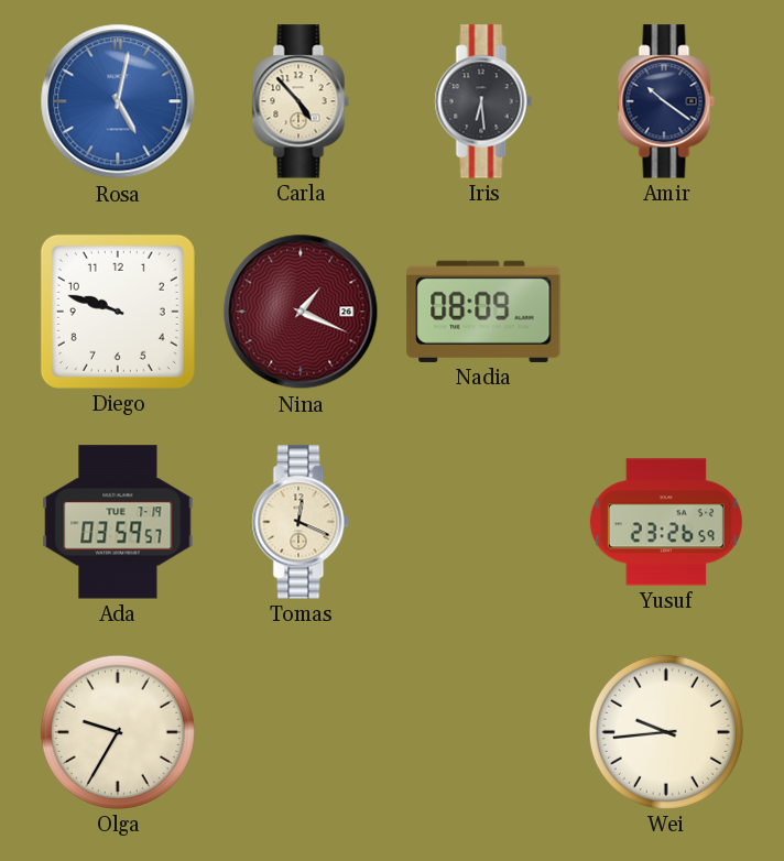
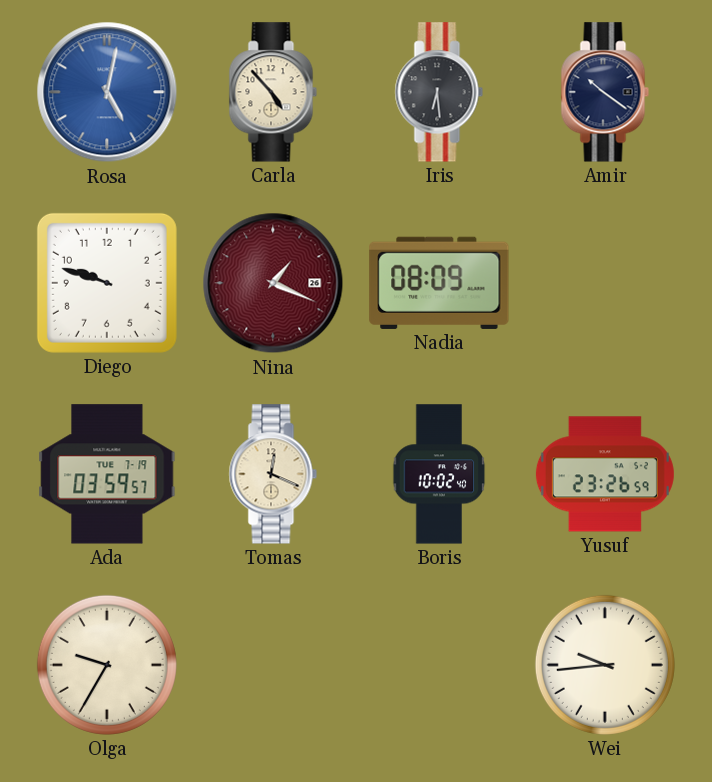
Boris: none -> 10:02 (439, 474)
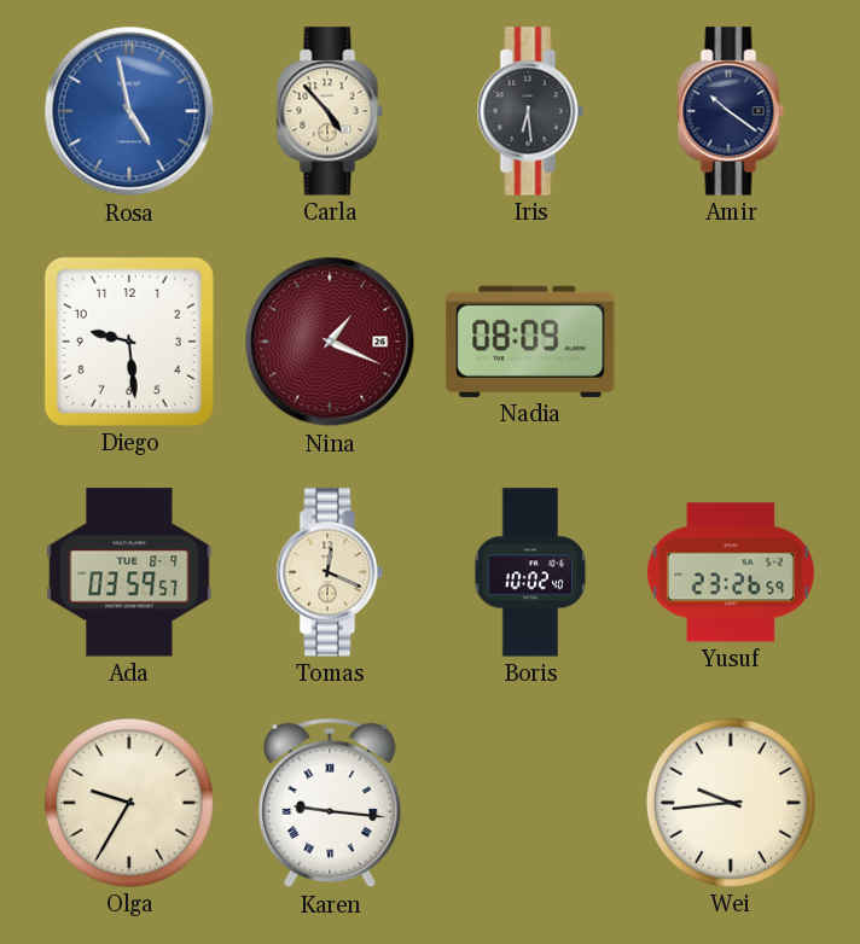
Rosa: 5:02 -> 4:58 (129, 111)
Diego: 9:48 -> 9:29 (129, 342)
Ada date: TUE 7-19 -> TUE 8-9 (129, 572)
Karen: none -> 9:16 (330, 803)
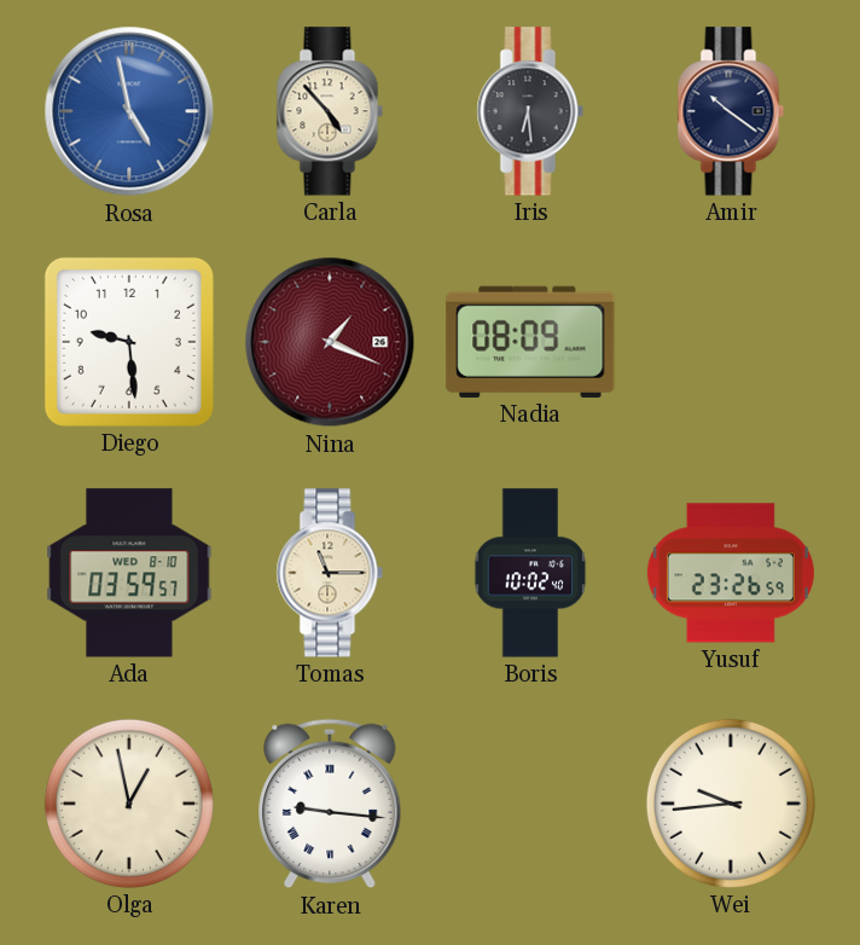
Ada date: TUE 8-9 -> WED 8-10 (129, 573)
Tomas: 12:19 -> 11:15 (330, 573)
Olga: 9:35 -> 12:58 (129, 804)
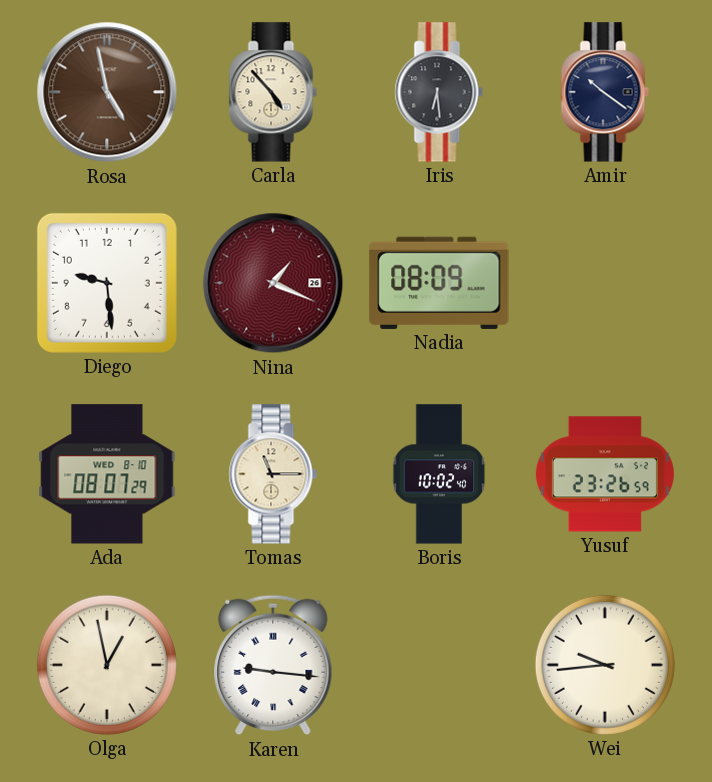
Rosa dial: blue -> brown (107, 92)
Ada: 03:59 -> 08:07 (107, 474)
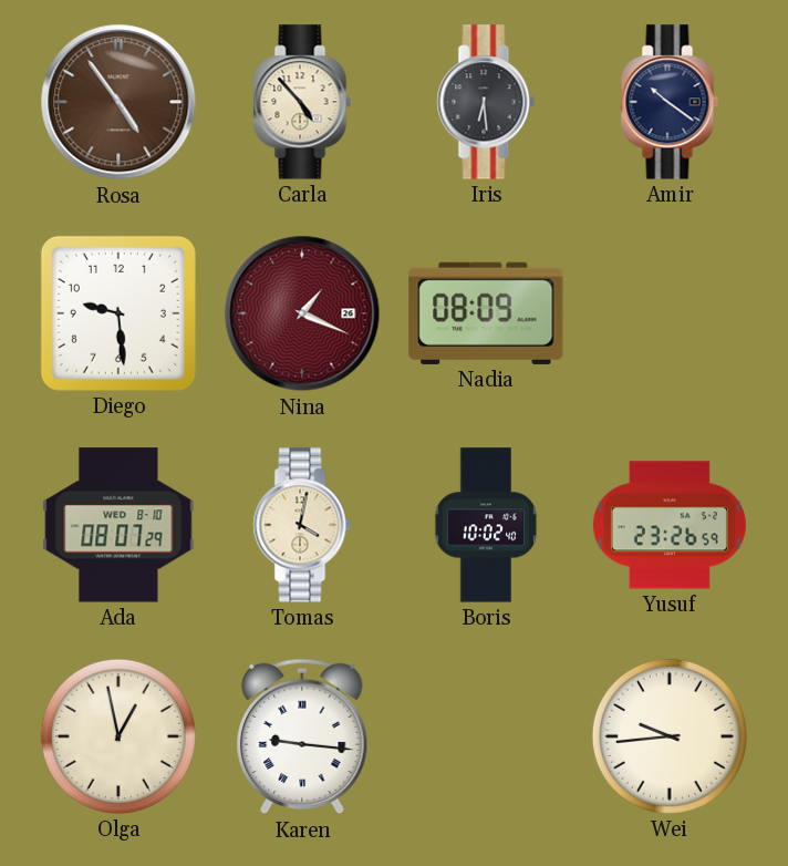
Rosa: 4:58 -> 4:54 (118, 102)
Tomas: 11:15 -> 4:02 (302, 525)
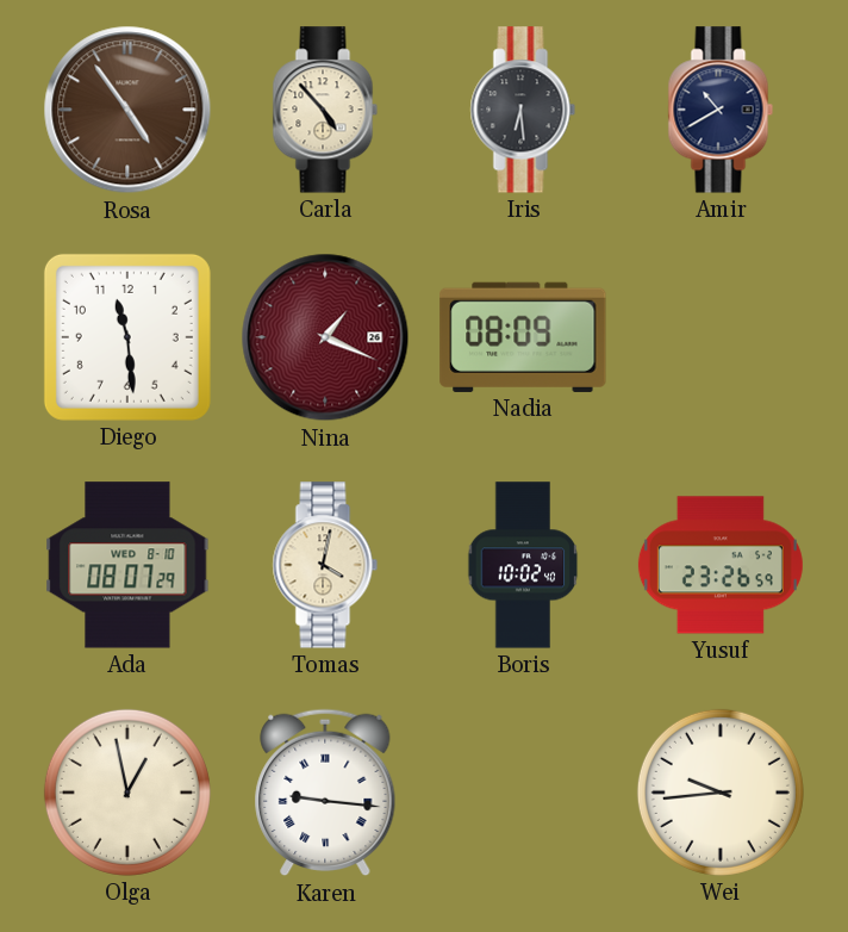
Amir: 10:21 -> 10:40 (721, 110)
Diego: 9:29 -> 11:29 (127, 337)
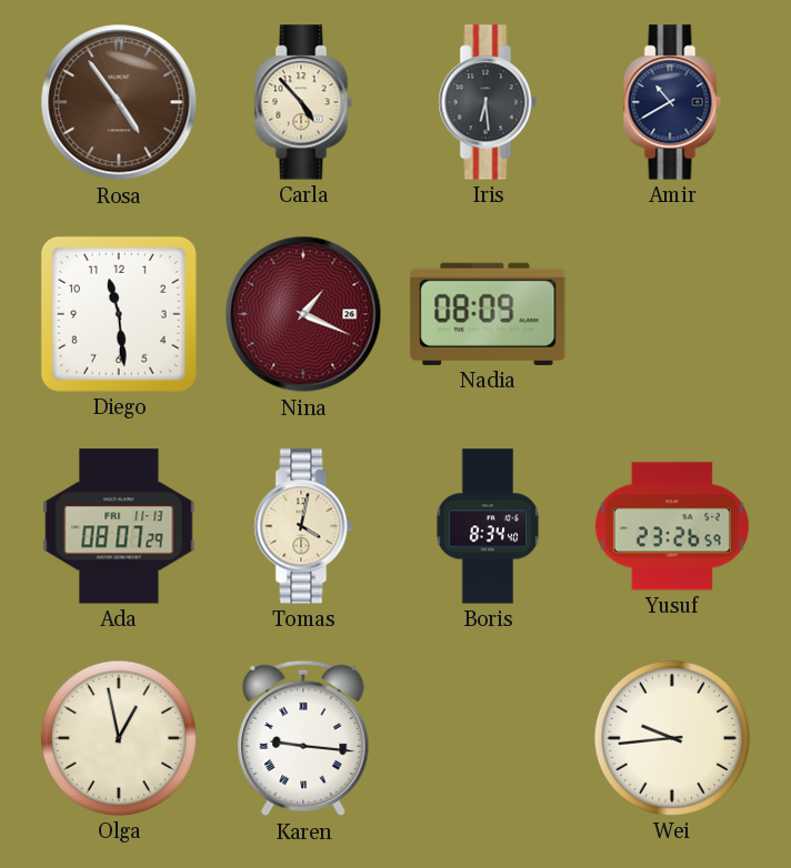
Ada date: WED 8-10 -> FRI 11-13 (119, 526)
Boris: 10:02 -> 8:34 (488, 526)
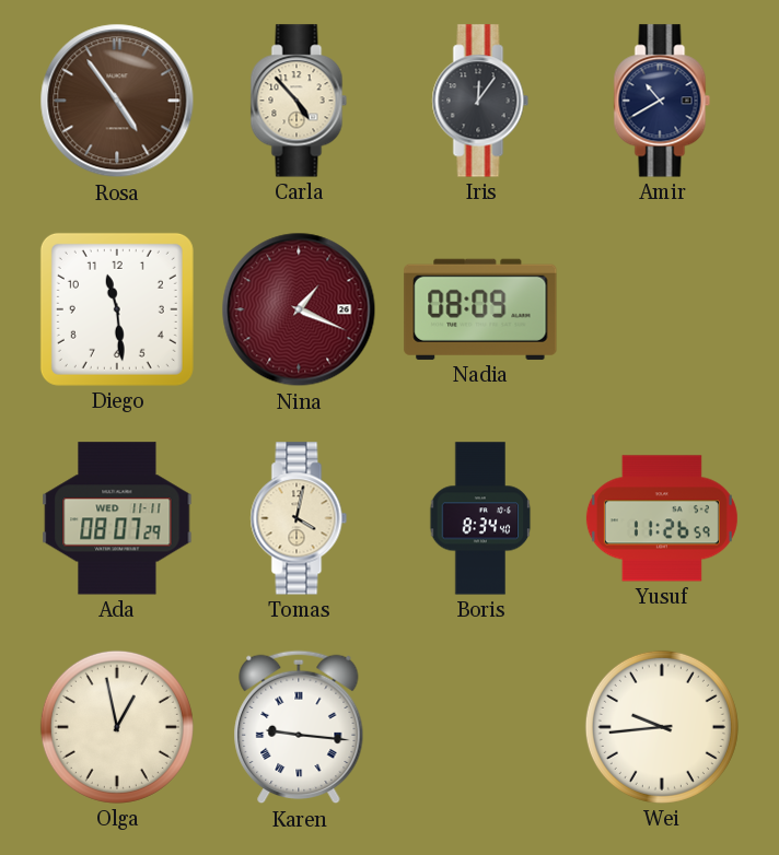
Iris: 6:29 -> 12:06 (480, 101)
Ada date: FRI 11-13 -> WED 11-11 (117, 518)
Yusuf: 23:26 -> 11:26 (662, 518)
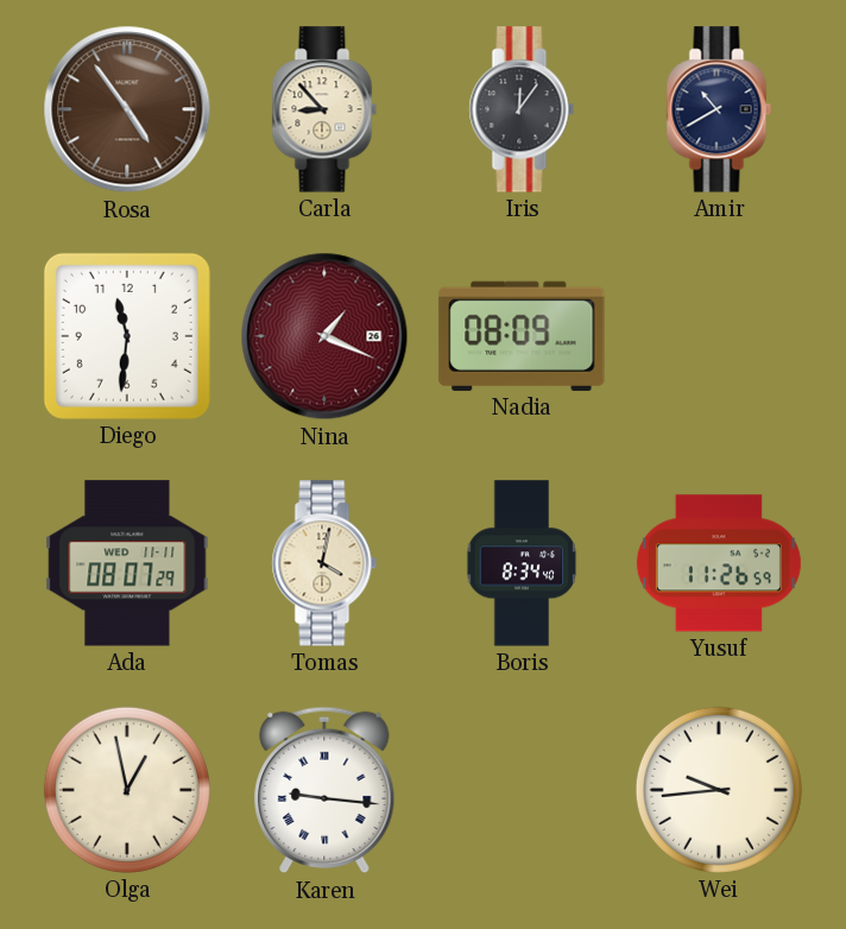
Carla: 4:53 -> 8:53 (324, 109)
Diego: 11:29 -> 11:31 (127, 336)
